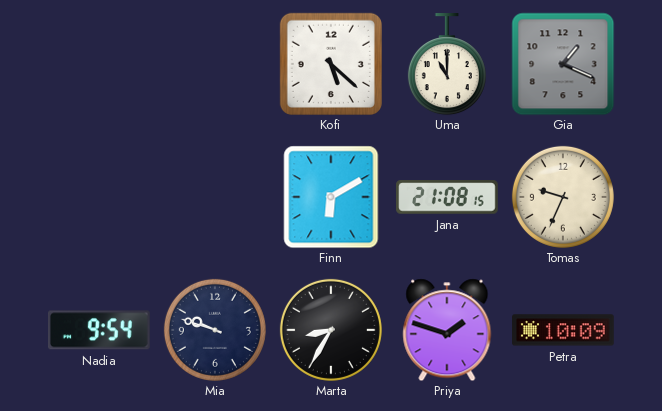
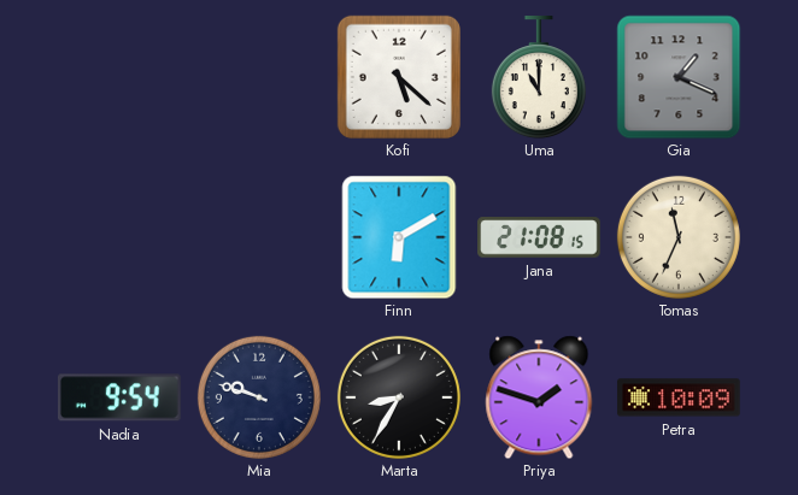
Tomas: 9:34 -> 11:34 (679, 237)
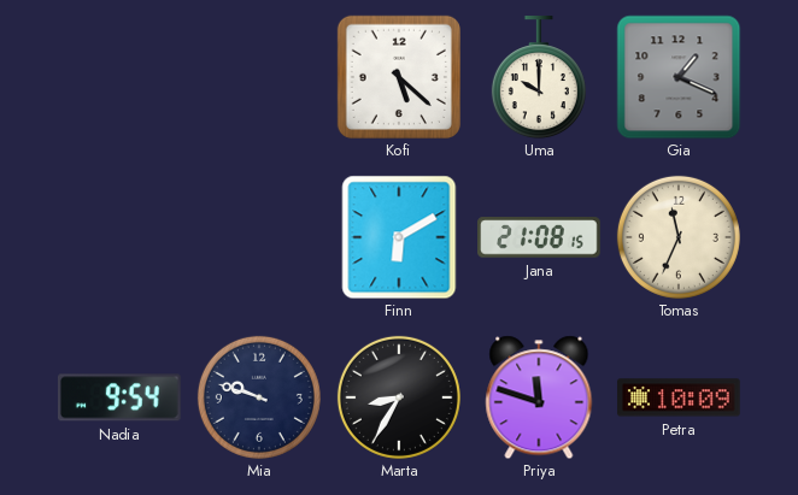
Uma: 11:00 -> 10:00 (539, 77)
Priya: 1:48 -> 11:48 (539, 397)
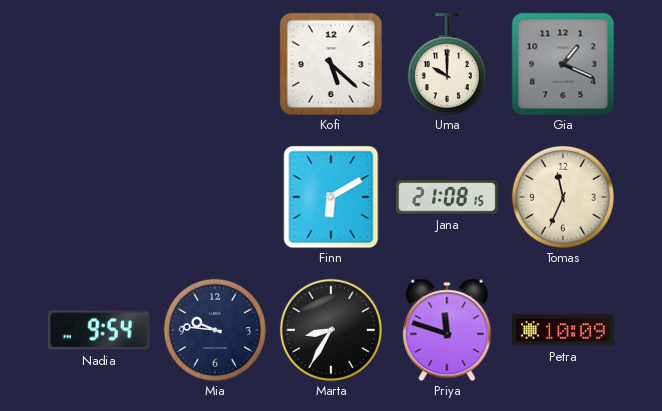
Mia: 9:48 -> 9:46 (215, 330)
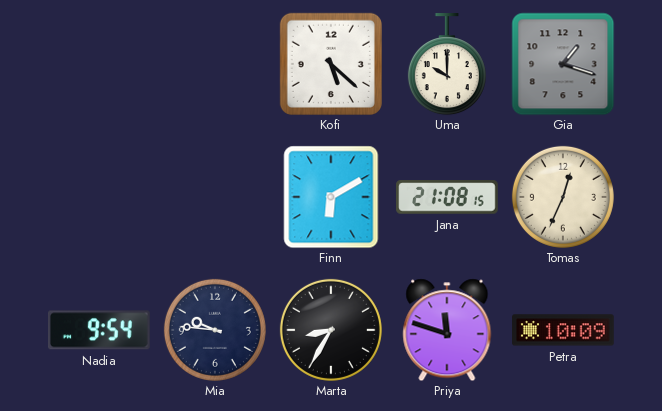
Gia: 1:19 -> 1:18 (563, 64)
Tomas: 11:34 -> 12:34 (563, 197)
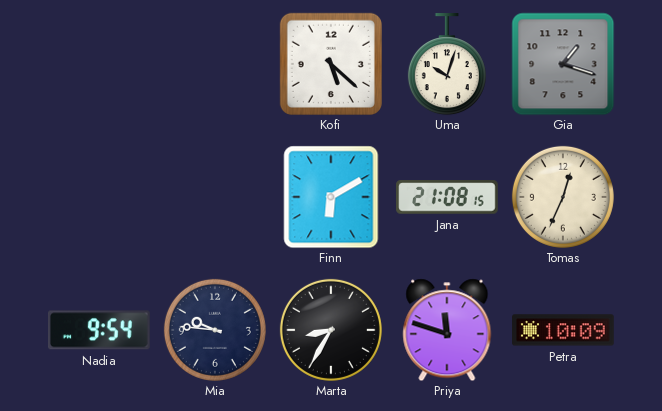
Uma: 10:00 -> 10:03 (447, 64)
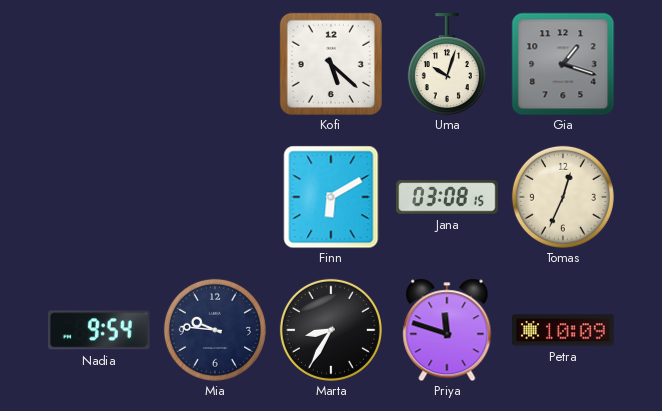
Jana: 21:08 -> 03:08 (447, 197)
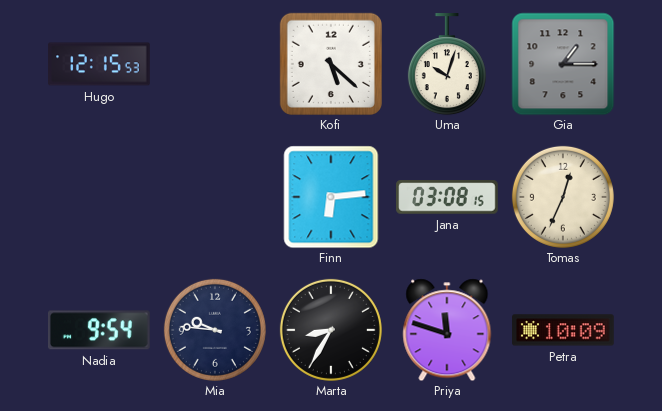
Hugo: none -> 12:15 (99, 64)
Gia: 1:18 -> 1:15 (563, 64)
Finn: 6:10 -> 6:14 (331, 197)
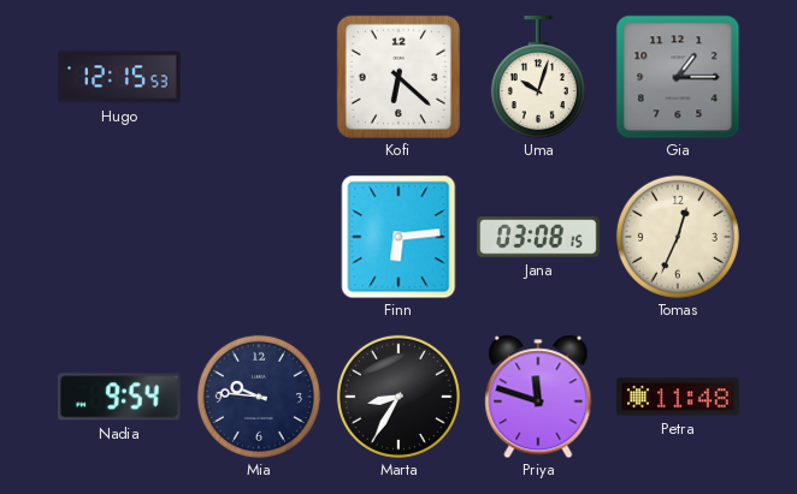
Kofi: 5:22 -> 6:22 (398, 77)
Petra: 10:09 -> 11:48 (678, 397)
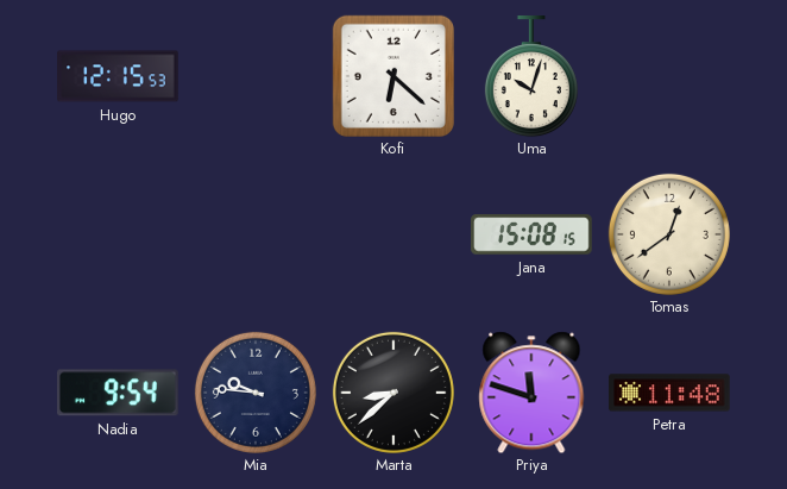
Gia: 1:15 -> none (678, 77)
Finn: 6:14 -> none (398, 237)
Jana: 03:08 -> 15:08 (531, 234)
Tomas: 12:34 -> 12:39 (669, 234)
Marta: 8:35 -> 8:38 (393, 393)
